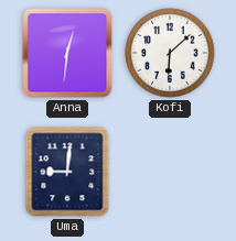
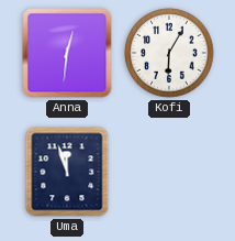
Kofi: 6:08 -> 6:05 (169, 53)
Uma: 9:01 -> 11:57 (67, 172)
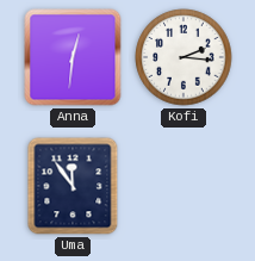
Kofi: 6:05 -> 2:16 (184, 57)
Uma: 11:57 -> 11:54 (73, 186)
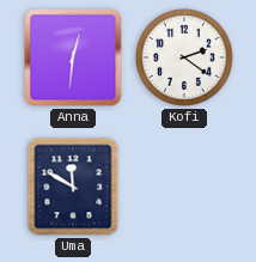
Kofi: 2:16 -> 2:21 (184, 57)
Uma: 11:54 -> 11:50 (73, 187)
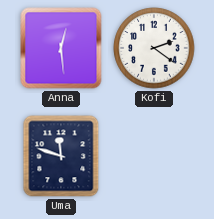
Anna: 12:31 -> 12:29 (61, 48)
Uma: 11:50 -> 11:48 (61, 156)
